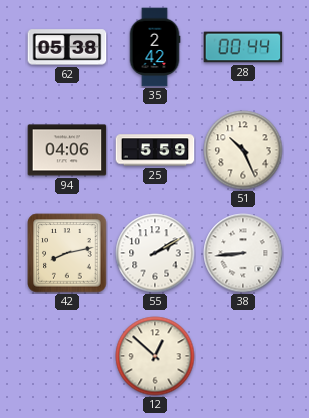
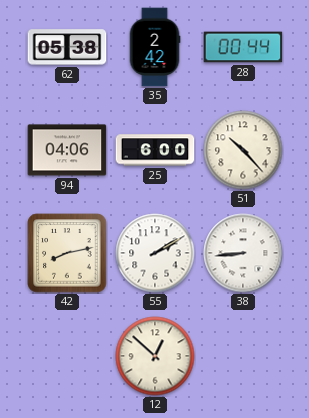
25: 5:59 -> 6:00 (155, 150)
51: 10:26 -> 10:23 (243, 150)
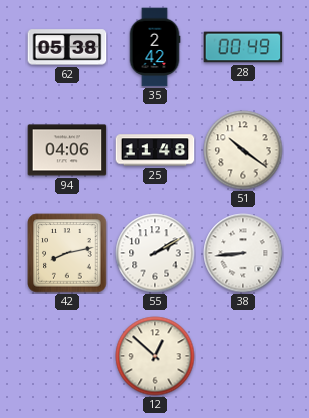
28: 00:44 -> 00:49 (243, 47)
25: 6:00 -> 11:48 (155, 150)
51: 10:23 -> 10:21 (243, 150)
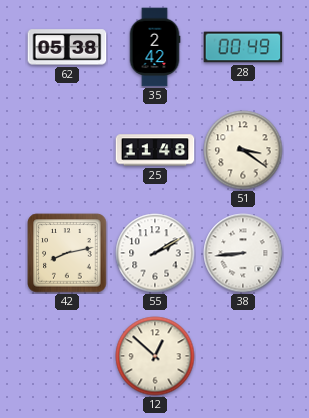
94: 04:06 -> none (67, 150)
51: 10:21 -> 3:21 (243, 150)
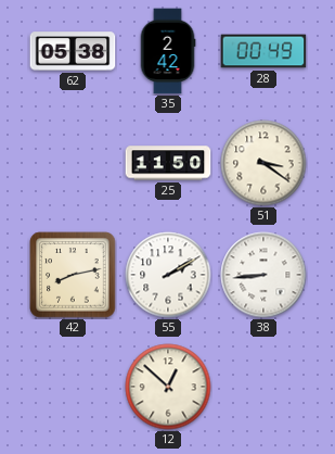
25: 11:48 -> 11:50 (168, 163)
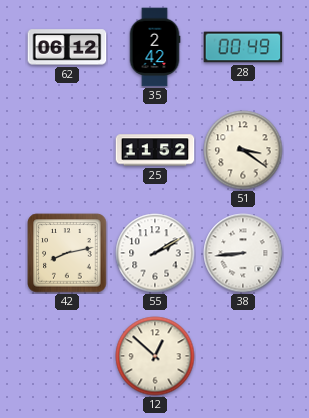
62: 05:38 -> 06:12 (67, 47)
25: 11:50 -> 11:52 (155, 150)
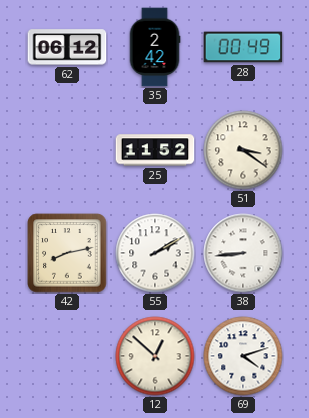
69: none -> 4:12 (243, 356)
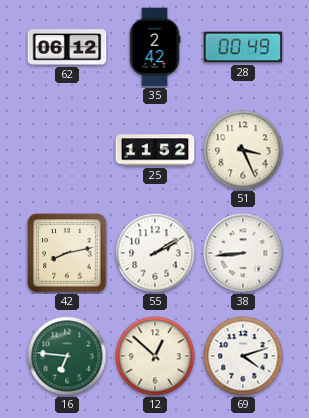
51: 3:21 -> 3:26 (243, 150)
16: none -> 6:46 (67, 356)
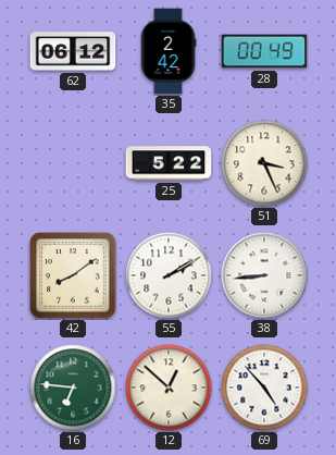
25: 11:52 -> 5:22 (169, 163)
42: 8:13 -> 8:09 (73, 275)
69: 4:12 -> 4:53 (264, 388)
